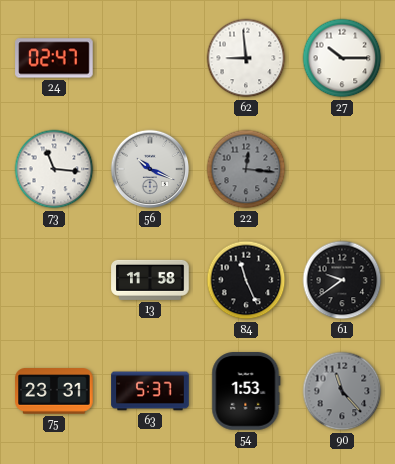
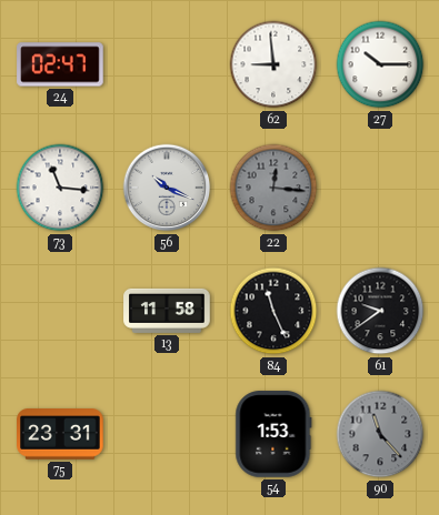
63: 5:37 -> none (150, 391)
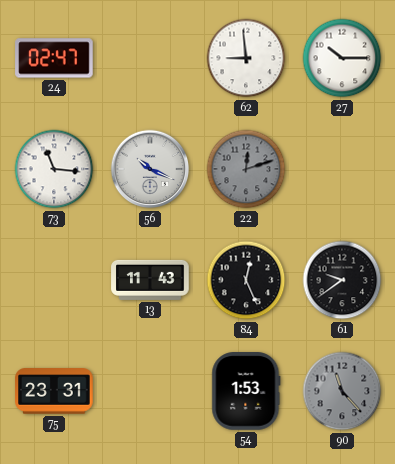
22: 12:16 -> 12:12 (246, 169)
13: 11:58 -> 11:43 (150, 280)
84: 11:26 -> 12:26 (246, 280)
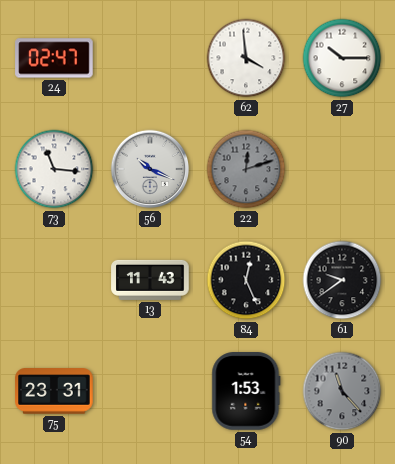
62: 8:59 -> 3:59 (246, 58)
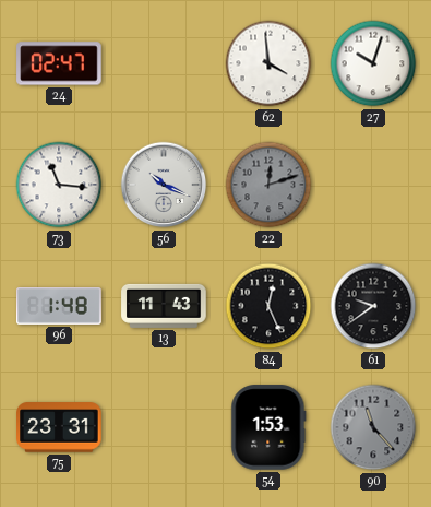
27: 10:15 -> 10:03 (373, 63)
96: none -> 1:48 (59, 306)
